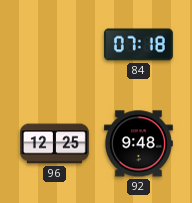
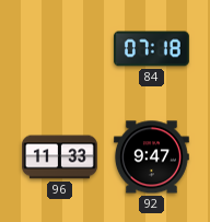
96: 12:25 -> 11:33 (60, 157)
92: 9:48 -> 9:47 (151, 157)
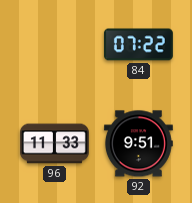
84: 07:18 -> 07:22 (138, 45)
92: 9:47 -> 9:51 (138, 144)
